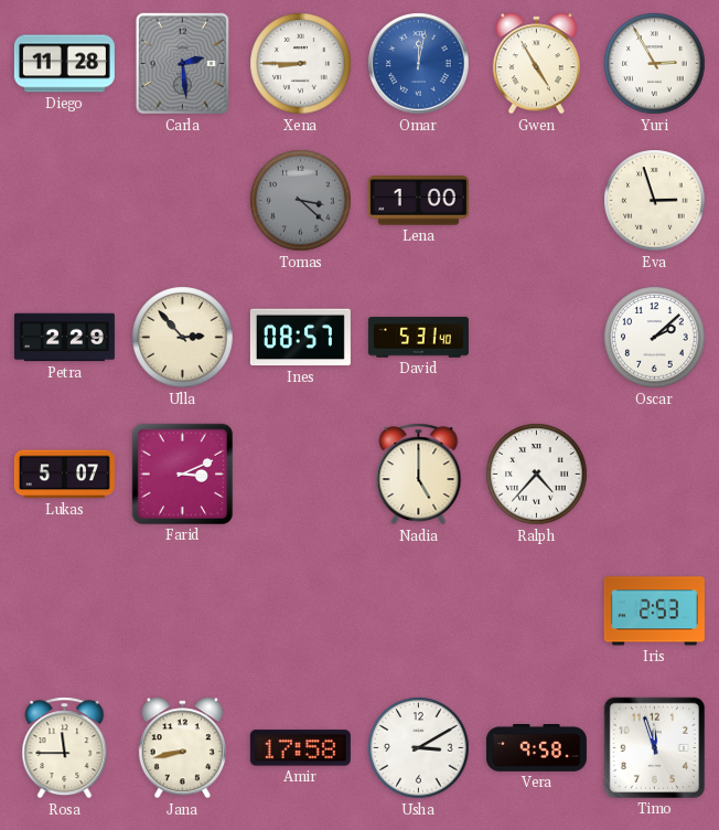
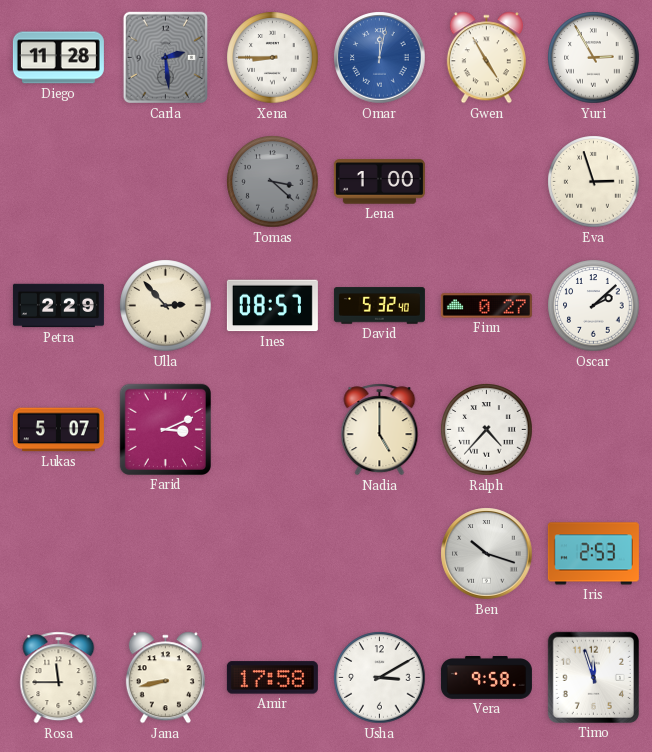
David: 5:31 -> 5:32 (379, 306)
Finn: none -> 0:27 (486, 306)
Ben: none -> 10:18 (487, 554)
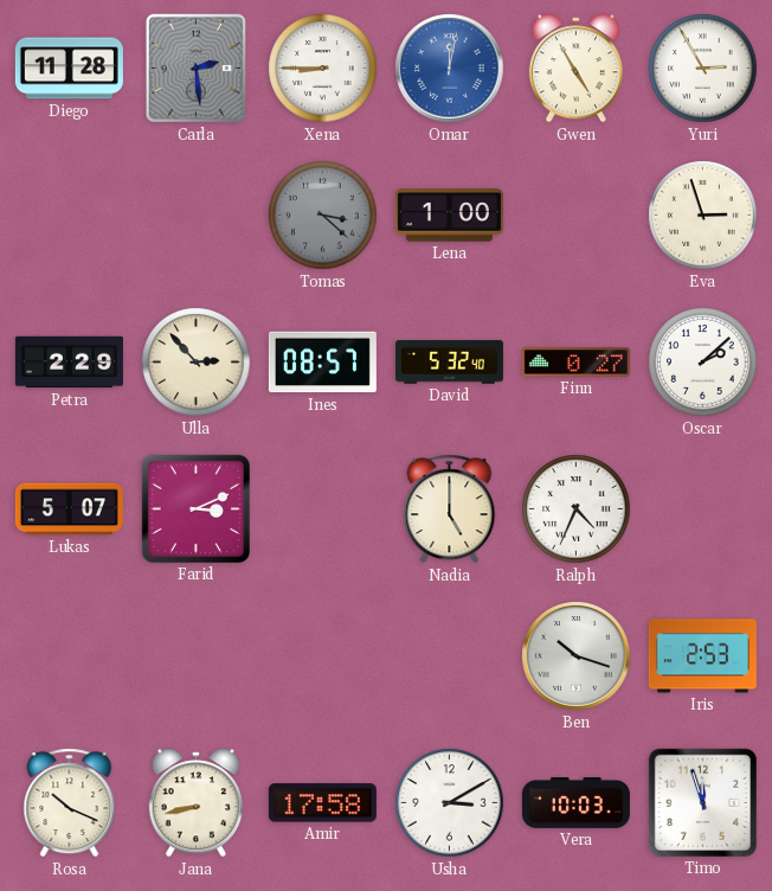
Ralph: 4:37 -> 4:34 (577, 509)
Rosa: 11:45 -> 10:19 (70, 803)
Vera: 9:58 -> 10:03 (575, 803)
